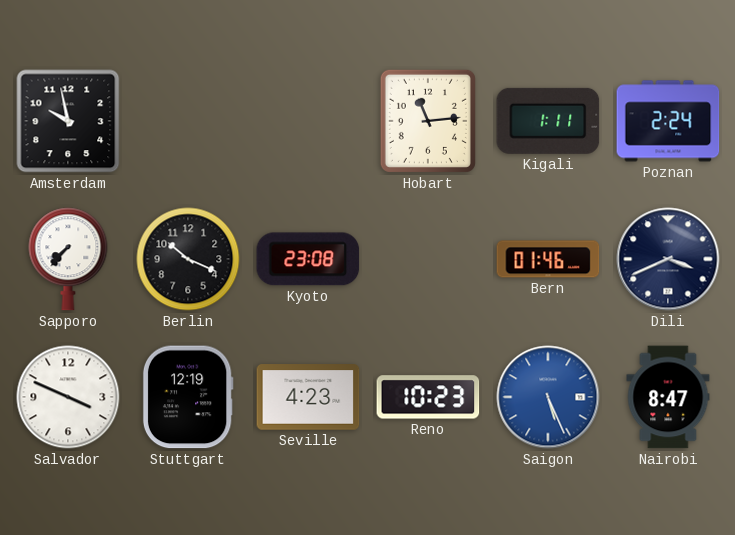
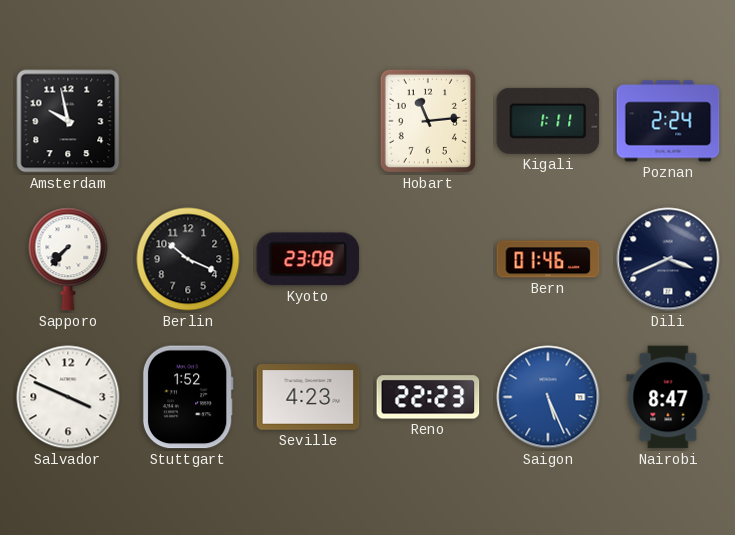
Stuttgart: 12:19 -> 1:52 (188, 397)
Reno: 10:23 -> 22:23 (428, 397)
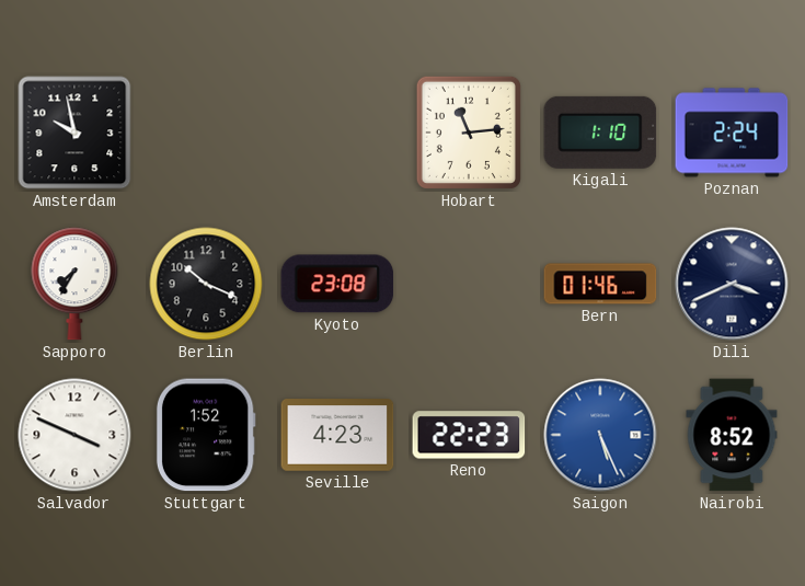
Kigali: 1:11 -> 1:10 (600, 133)
Sapporo: 7:37 -> 7:35 (74, 284)
Nairobi: 8:47 -> 8:52 (732, 435)
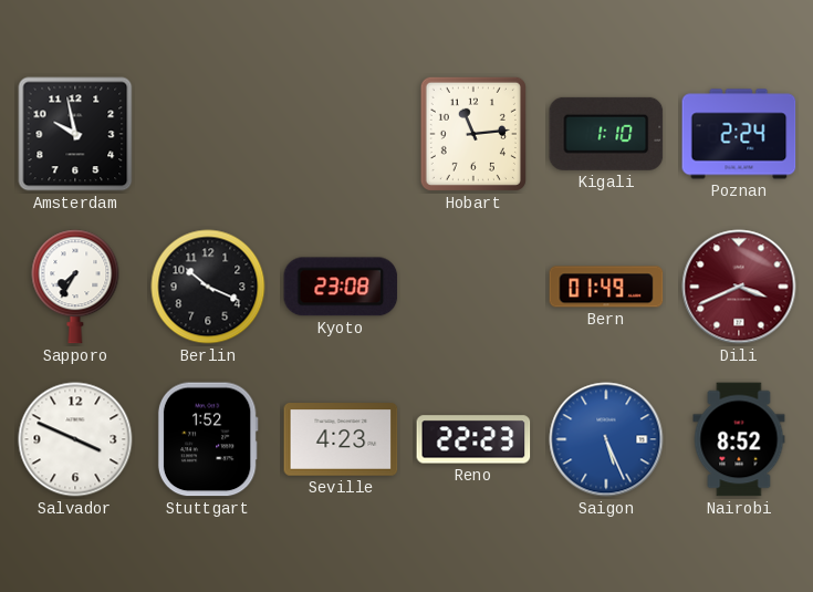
Bern: 01:46 -> 01:49 (606, 287)
Dili dial: navy -> burgundy (739, 287)
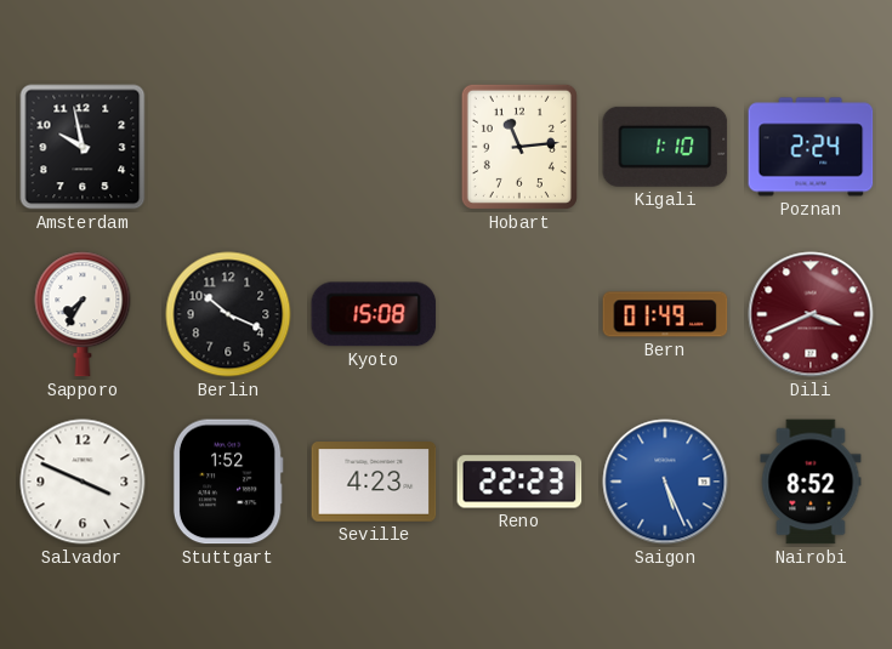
Kyoto: 23:08 -> 15:08 (374, 314)
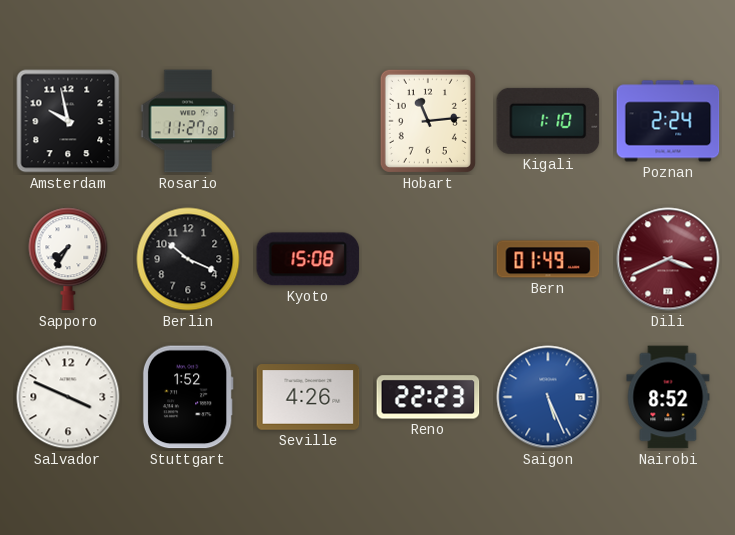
Rosario: none -> 11:27 (188, 121)
Seville: 4:23 -> 4:26 (308, 397)
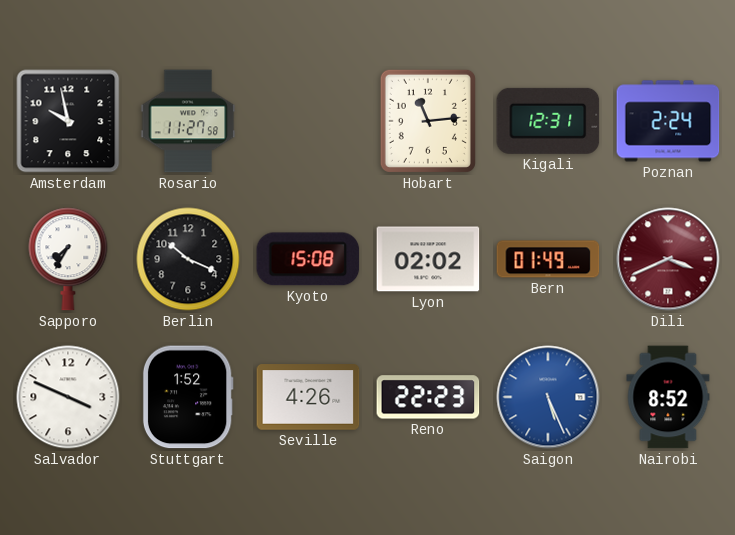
Kigali: 1:10 -> 12:31 (548, 121)
Lyon: none -> 02:02 (428, 259)
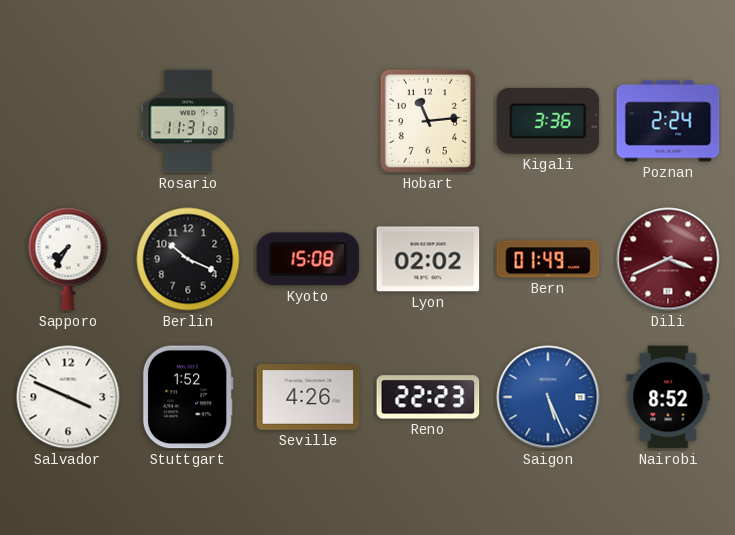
Amsterdam: 9:58 -> none (68, 121)
Rosario: 11:27 -> 11:31 (188, 121)
Kigali: 12:31 -> 3:36 (548, 121)
